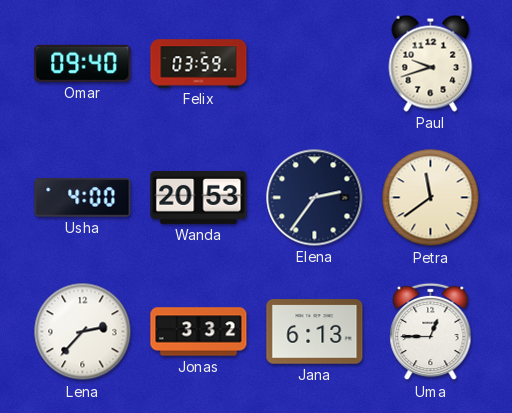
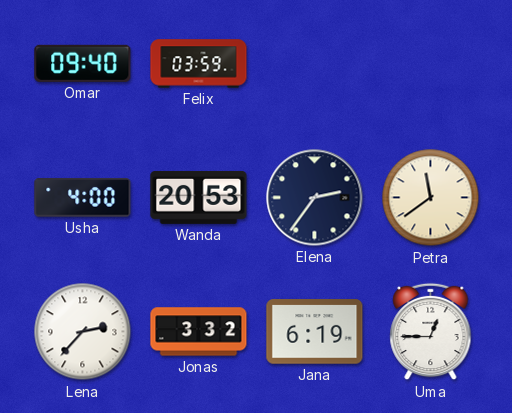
Paul: 9:42 -> none (431, 63)
Jana: 6:13 -> 6:19 (315, 332)
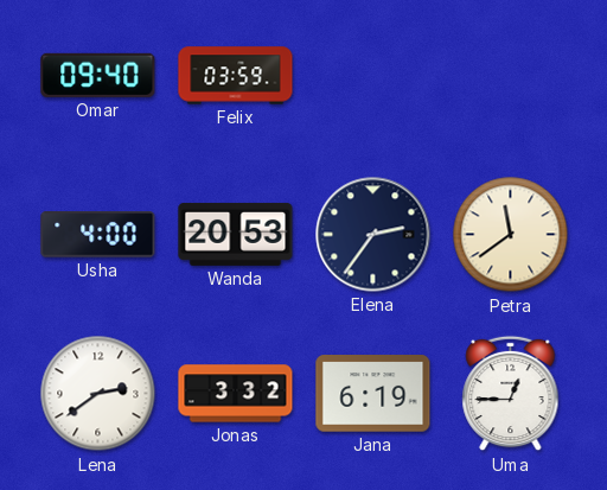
Lena: 2:37 -> 2:39 (98, 394)
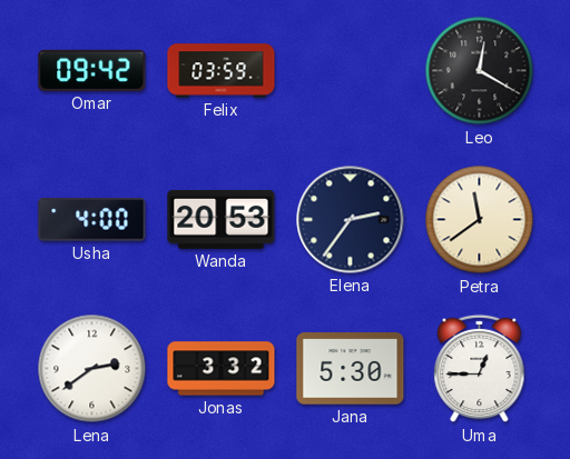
Omar: 09:40 -> 09:42 (92, 70)
Leo: none -> 12:20 (480, 71)
Jana: 6:19 -> 5:30 (351, 369)
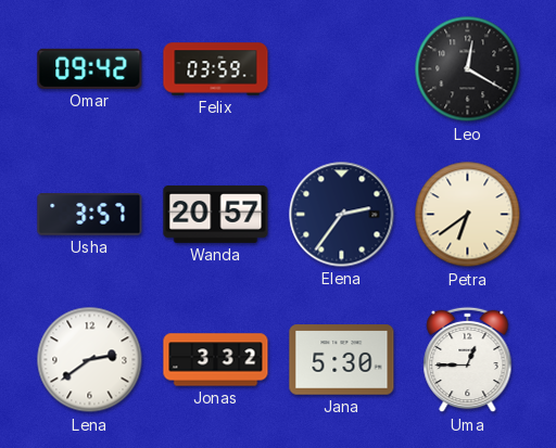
Usha: 4:00 -> 3:57 (90, 215)
Wanda: 20:53 -> 20:57 (216, 214)
Petra: 11:39 -> 6:39 (468, 215)
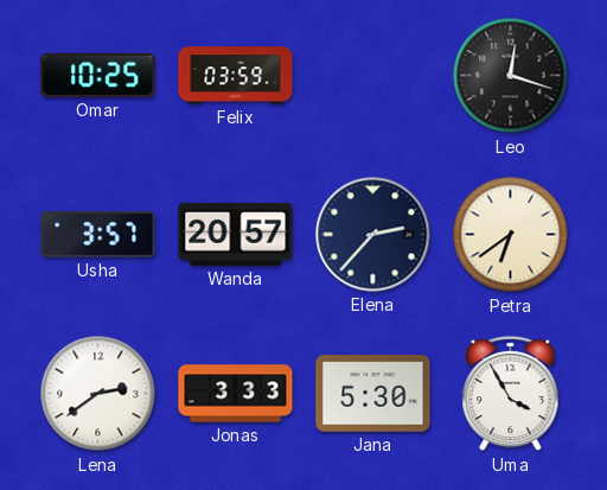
Omar: 09:42 -> 10:25 (98, 75)
Leo: 12:20 -> 12:18 (511, 76)
Elena: 2:36 -> 2:37 (373, 235)
Jonas: 3:32 -> 3:33 (236, 394)
Uma: 12:45 -> 3:55 (511, 394)
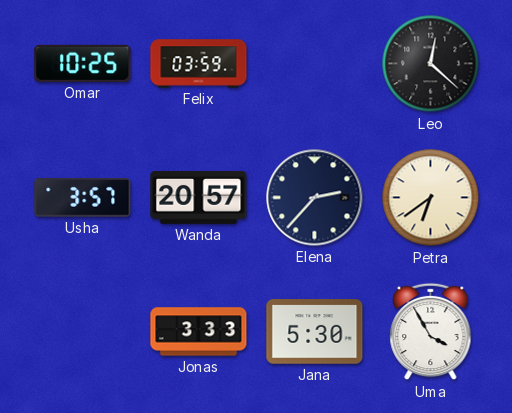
Leo: 12:18 -> 12:22 (431, 64)
Lena: 2:39 -> none (98, 394)
